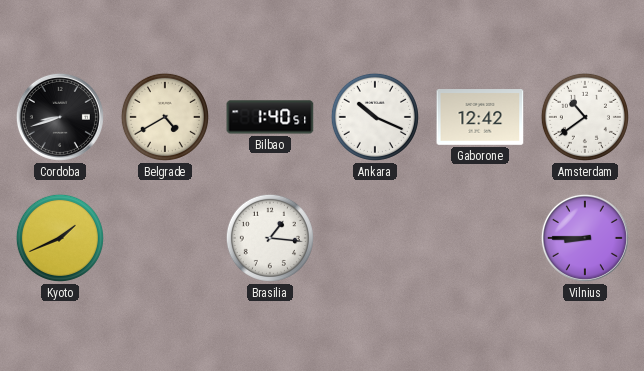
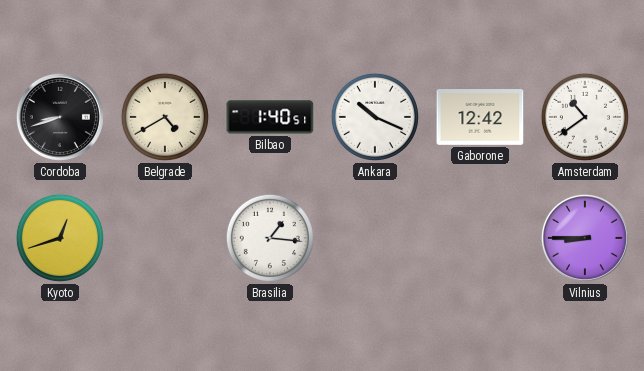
Kyoto: 1:41 -> 12:42 (60, 238)
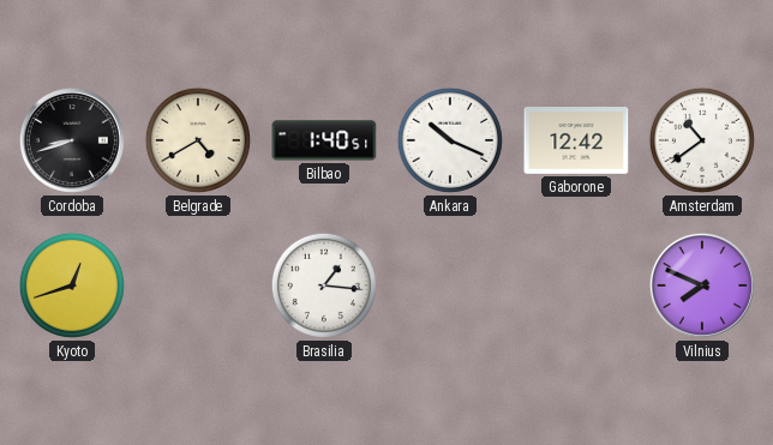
Vilnius: 8:45 -> 7:49 (702, 285)
